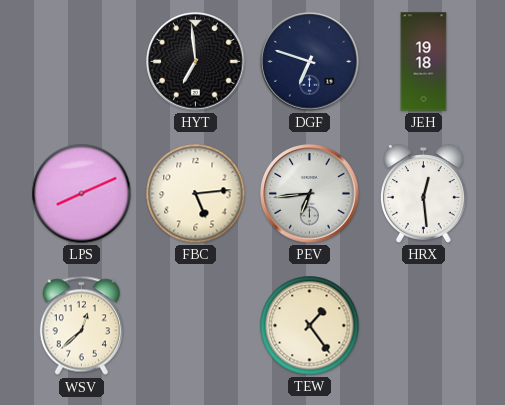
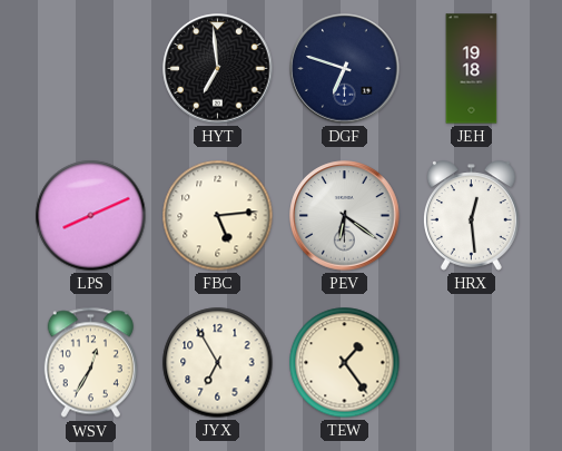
PEV: 6:44 -> 6:21 (345, 216)
WSV: 12:38 -> 12:35 (90, 363)
JYX: none -> 6:55 (218, 363)
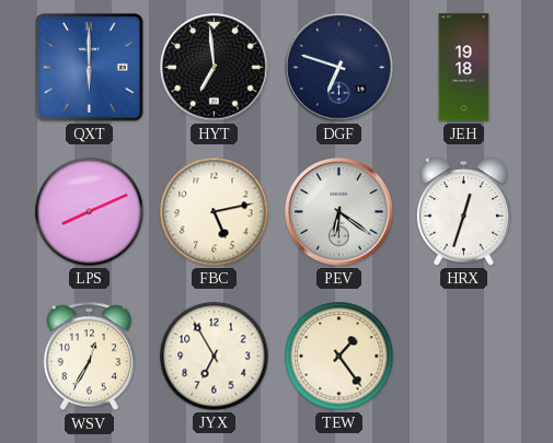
QXT: none -> 6:00 (90, 68)
FBC: 5:14 -> 5:13 (215, 212)
HRX: 12:29 -> 12:33 (463, 212)
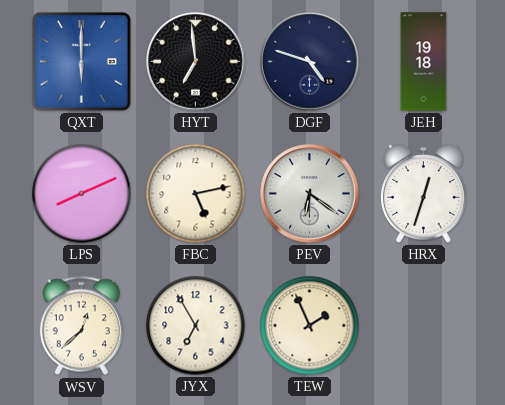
DGF: 6:48 -> 4:48 (310, 62)
WSV: 12:35 -> 12:38 (81, 326)
TEW: 1:24 -> 1:56 (310, 326)
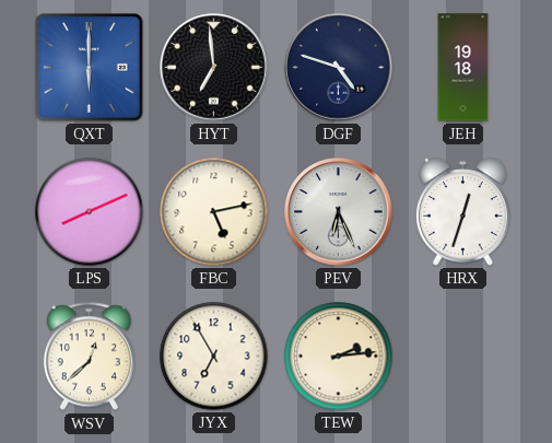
PEV: 6:21 -> 6:26 (339, 212)
TEW: 1:56 -> 2:14 (339, 357)
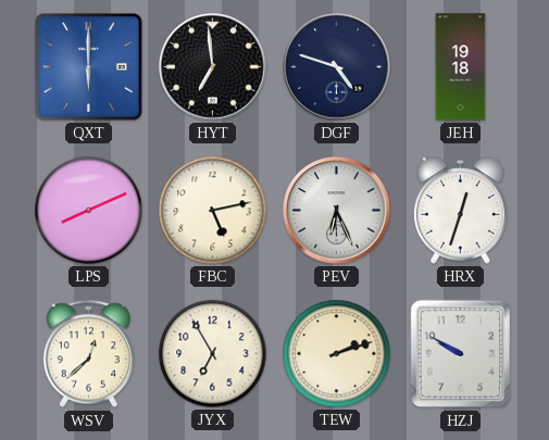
TEW: 2:14 -> 2:12 (337, 354)
HZJ: none -> 9:50 (461, 354)
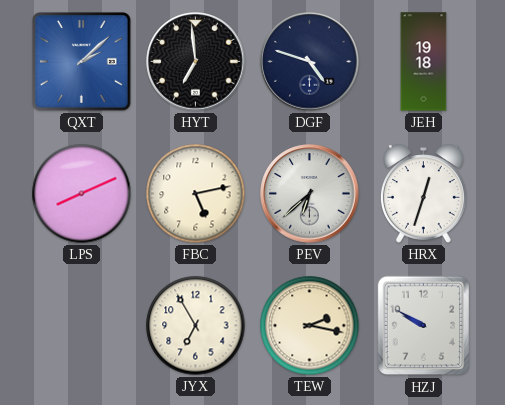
QXT: 6:00 -> 2:08 (82, 62)
PEV: 6:26 -> 6:38 (310, 194)
WSV: 12:38 -> none (88, 354)
TEW: 2:12 -> 2:17 (310, 326)
